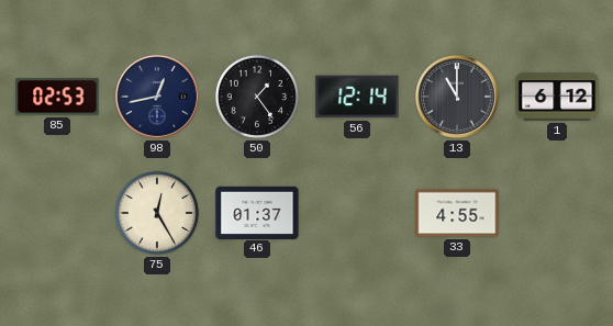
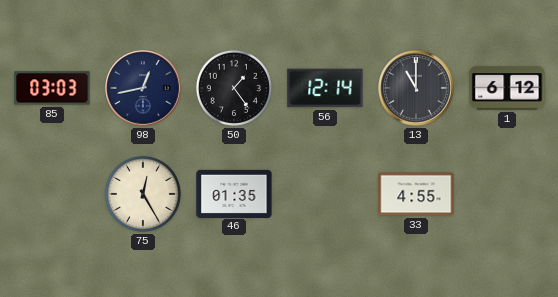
85: 02:53 -> 03:03 (52, 88)
46: 01:37 -> 01:35 (234, 193)
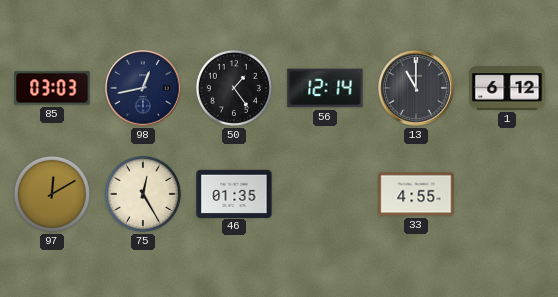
97: none -> 12:10 (52, 194)
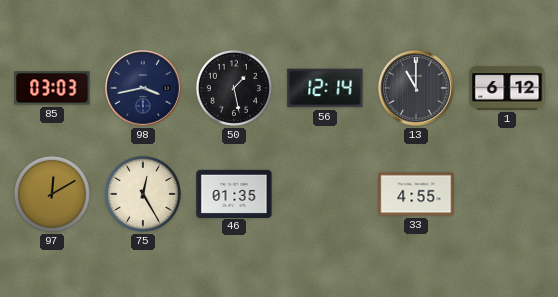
98: 12:43 -> 3:43 (143, 88)
50: 1:24 -> 1:28 (234, 88)
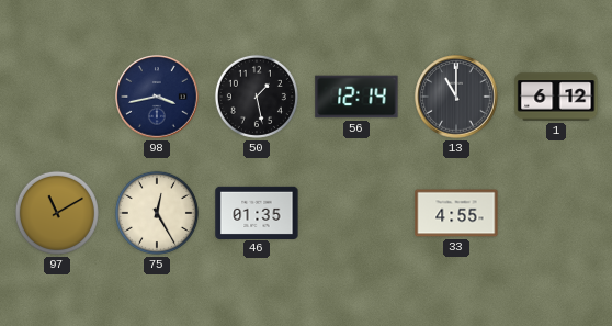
85: 03:03 -> none (52, 88)
97: 12:10 -> 11:10 (57, 213)
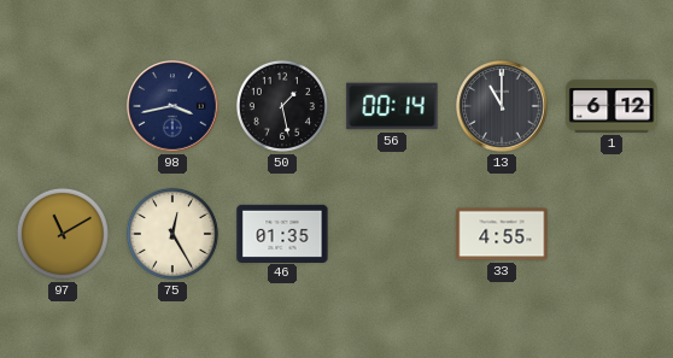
56: 12:14 -> 00:14 (392, 106)
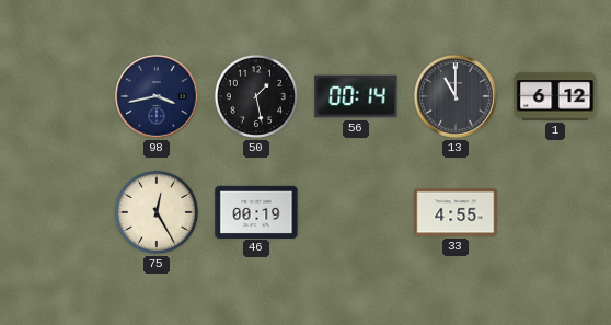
97: 11:10 -> none (63, 234)
46: 01:35 -> 00:19 (256, 211)
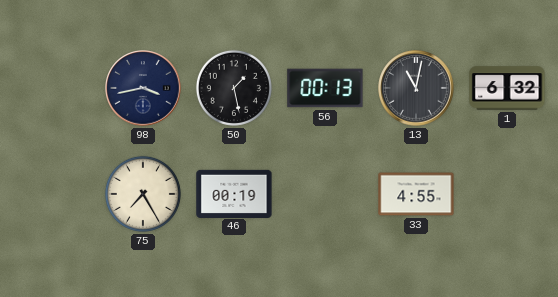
56: 00:14 -> 00:13 (325, 88)
13: 11:00 -> 11:02 (416, 88)
1: 6:12 -> 6:32 (507, 88)
75: 12:25 -> 7:25 (143, 194)
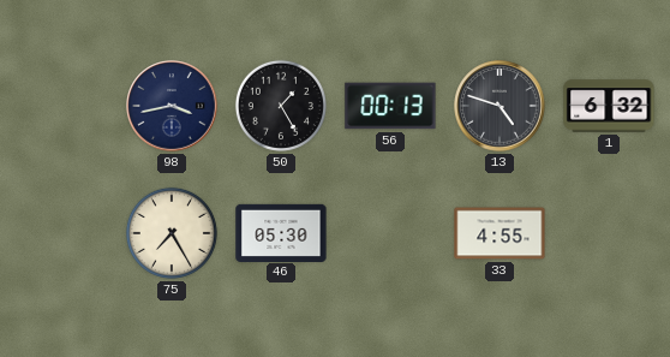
50: 1:28 -> 1:25 (281, 106)
13: 11:02 -> 4:48 (499, 106)
46: 00:19 -> 05:30 (281, 232)
